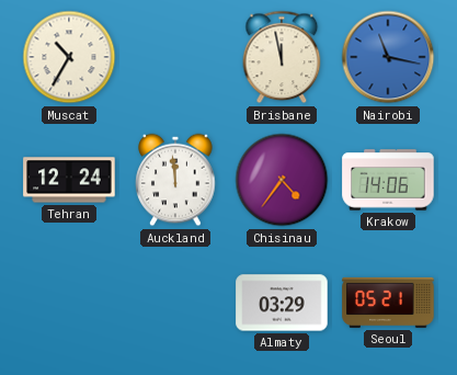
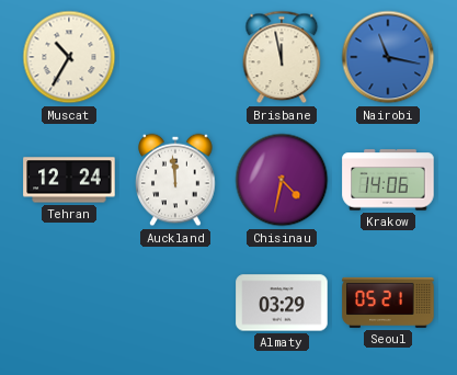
Chisinau: 4:36 -> 4:32 (282, 180)
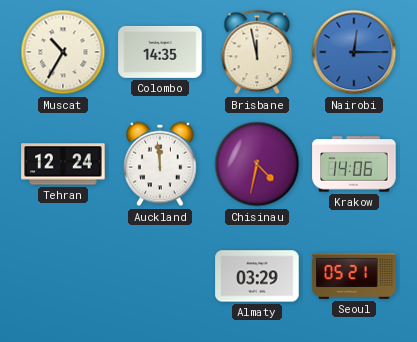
Colombo: none -> 14:35 (160, 52)
Nairobi: 11:17 -> 12:15 (354, 52)
